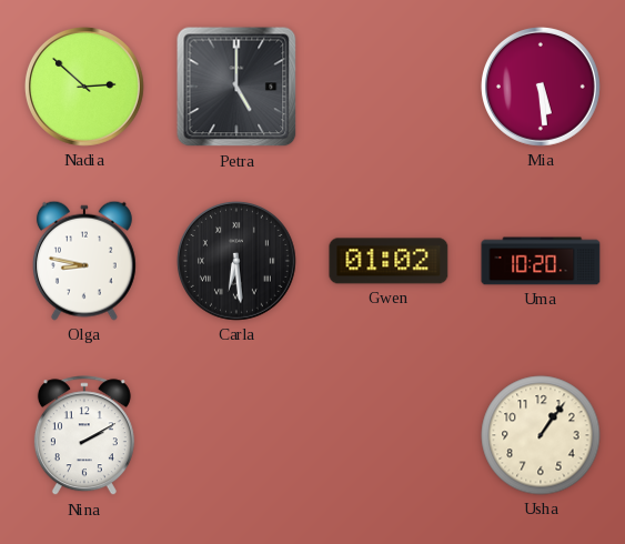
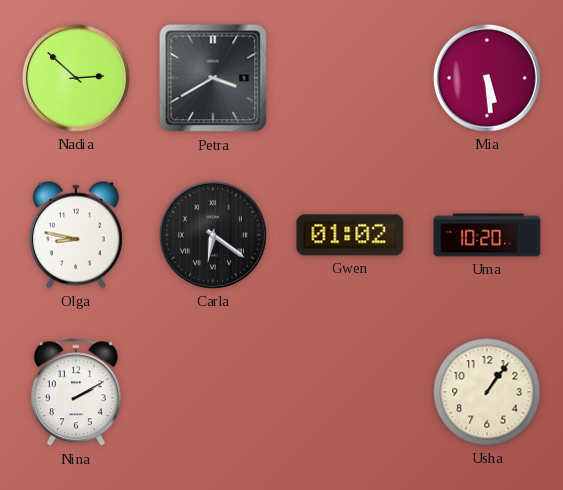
Petra: 5:00 -> 3:40 (213, 78)
Carla: 6:29 -> 6:21 (213, 235)
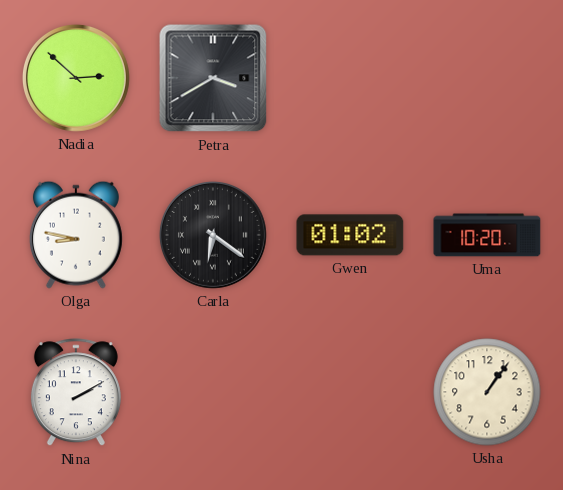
Mia: 5:29 -> none (487, 78)
